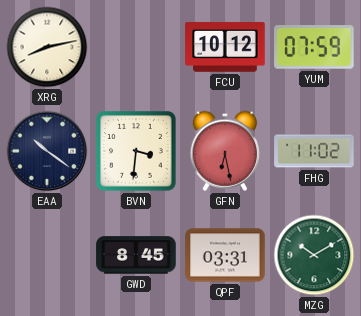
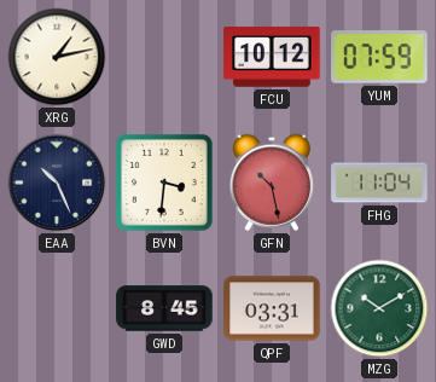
XRG: 8:13 -> 1:13 (57, 57)
EAA: 10:21 -> 10:26 (57, 183)
GFN: 6:28 -> 10:28 (271, 183)
FHG: 11:02 -> 11:04 (379, 183)
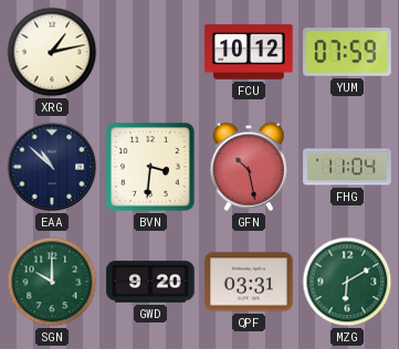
EAA: 10:26 -> 10:52 (52, 167)
SGN: none -> 10:00 (52, 282)
GWD: 8:45 -> 9:20 (150, 282)
MZG: 10:10 -> 6:10 (347, 282)
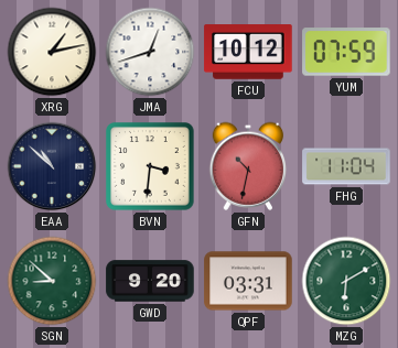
JMA: none -> 12:42 (150, 52)
GFN: 10:28 -> 10:32 (247, 166)
SGN: 10:00 -> 8:52 (52, 281)
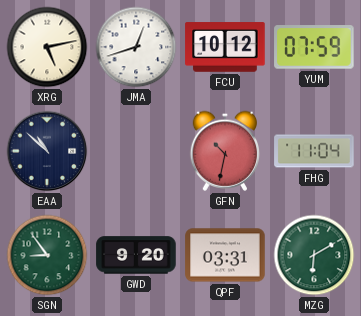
XRG: 1:13 -> 5:13 (47, 47)
BVN: 3:31 -> none (150, 166)
SGN: 8:52 -> 8:54 (47, 255)
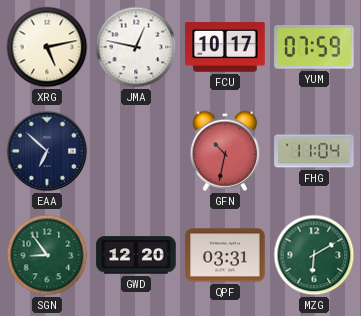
JMA: 12:42 -> 12:47 (136, 47)
FCU: 10:12 -> 10:17 (225, 47)
EAA: 10:52 -> 6:52 (47, 151)
GWD: 9:20 -> 12:20 (136, 255)
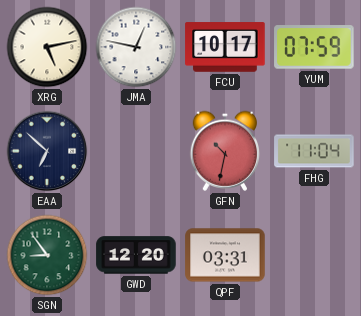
MZG: 6:10 -> none (314, 255)
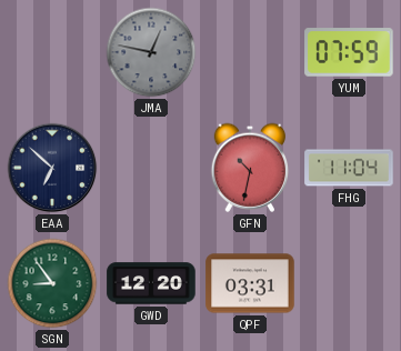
XRG: 5:13 -> none (47, 47)
JMA dial: white -> grey (151, 52)
FCU: 10:17 -> none (225, 47)
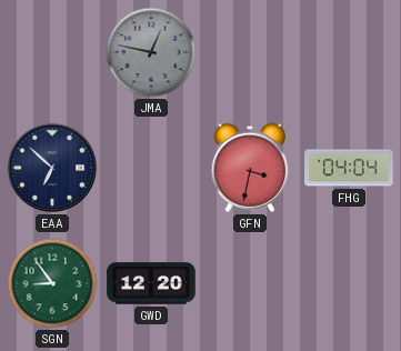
YUM: 07:59 -> none (349, 52)
GFN: 10:32 -> 3:32 (249, 168)
FHG: 11:04 -> 04:04 (349, 168)
QPF: 03:31 -> none (250, 283)
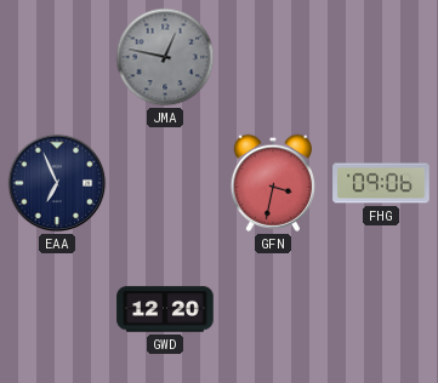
EAA: 6:52 -> 6:56 (57, 183)
FHG: 04:04 -> 09:06 (381, 183)
SGN: 8:54 -> none (52, 283)
